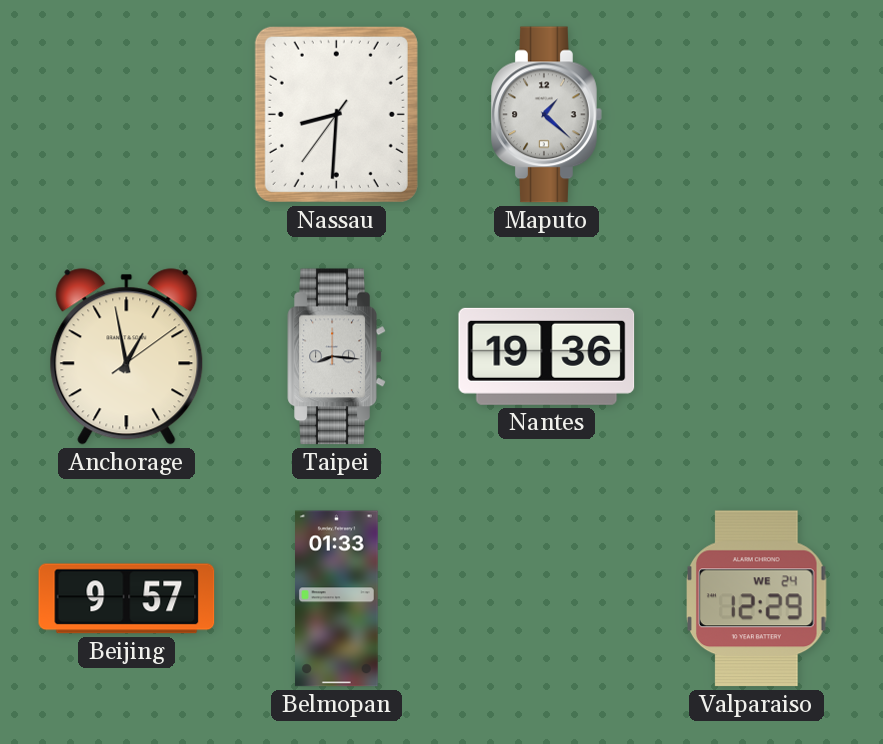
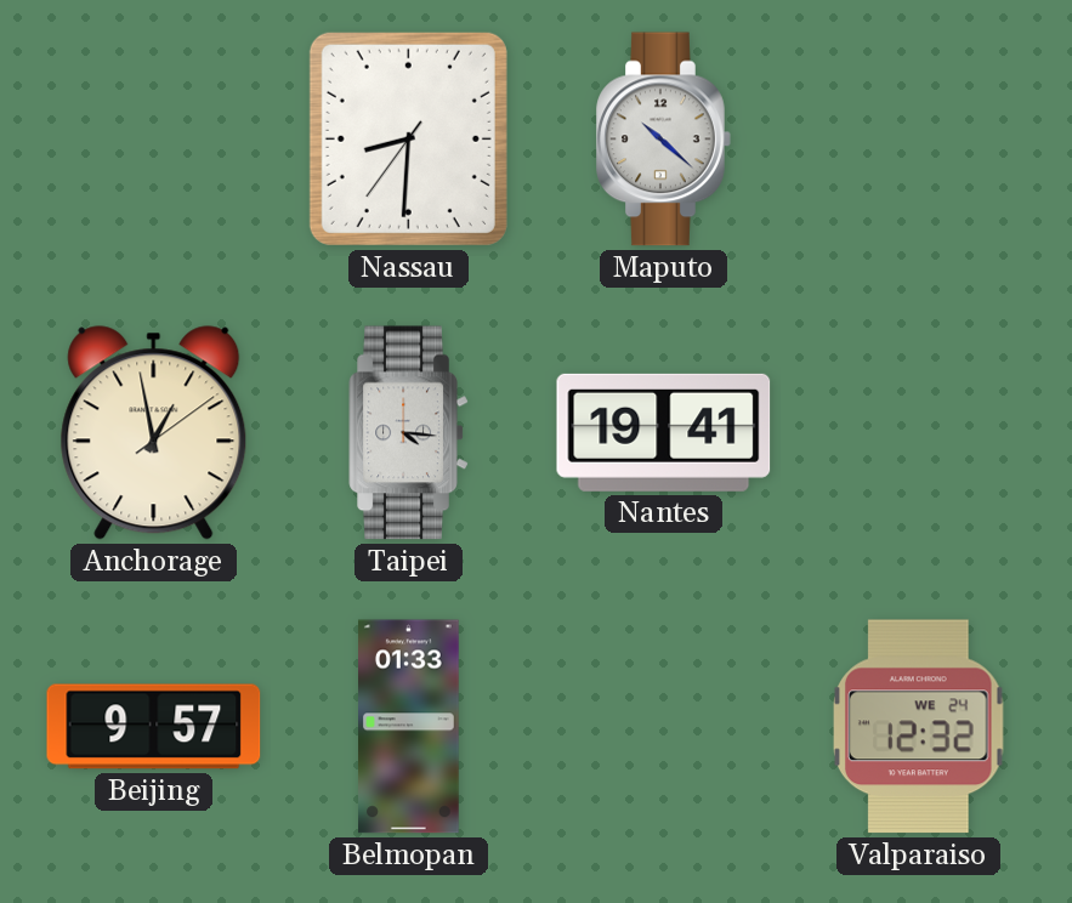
Maputo: 1:22 -> 10:22 (664, 140)
Taipei: 8:16 -> 4:16 (409, 433)
Nantes: 19:36 -> 19:41 (664, 432)
Valparaiso: 12:29 -> 12:32 (919, 727)
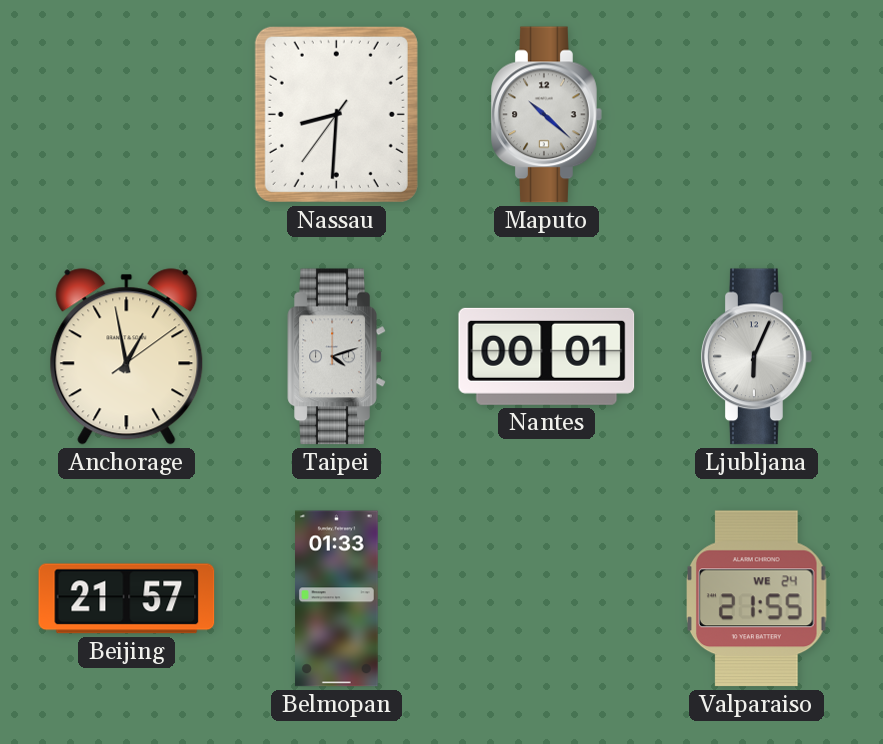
Taipei: 4:16 -> 4:12 (337, 357)
Nantes: 19:41 -> 00:01 (547, 356)
Ljubljana: none -> 6:04 (757, 357)
Beijing: 9:57 -> 21:57 (127, 599)
Valparaiso: 12:32 -> 21:55 (757, 599)
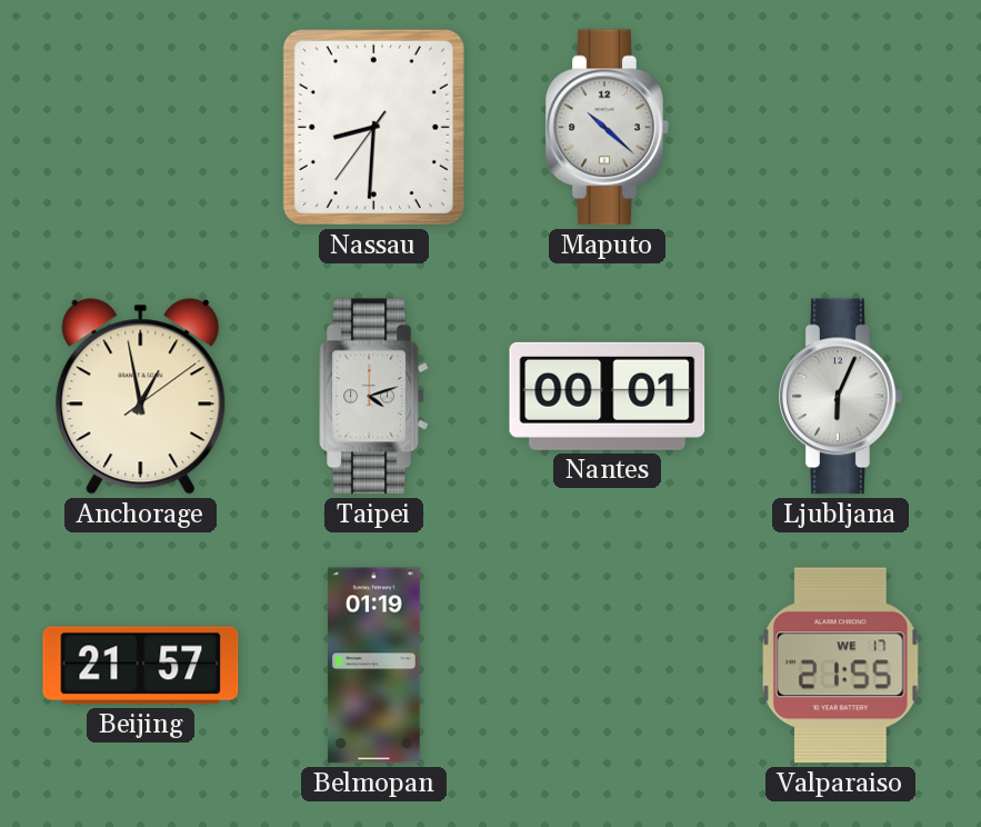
Belmopan: 01:33 -> 01:19 (374, 666)
Valparaiso date: WE 24 -> WE 17 (841, 666)
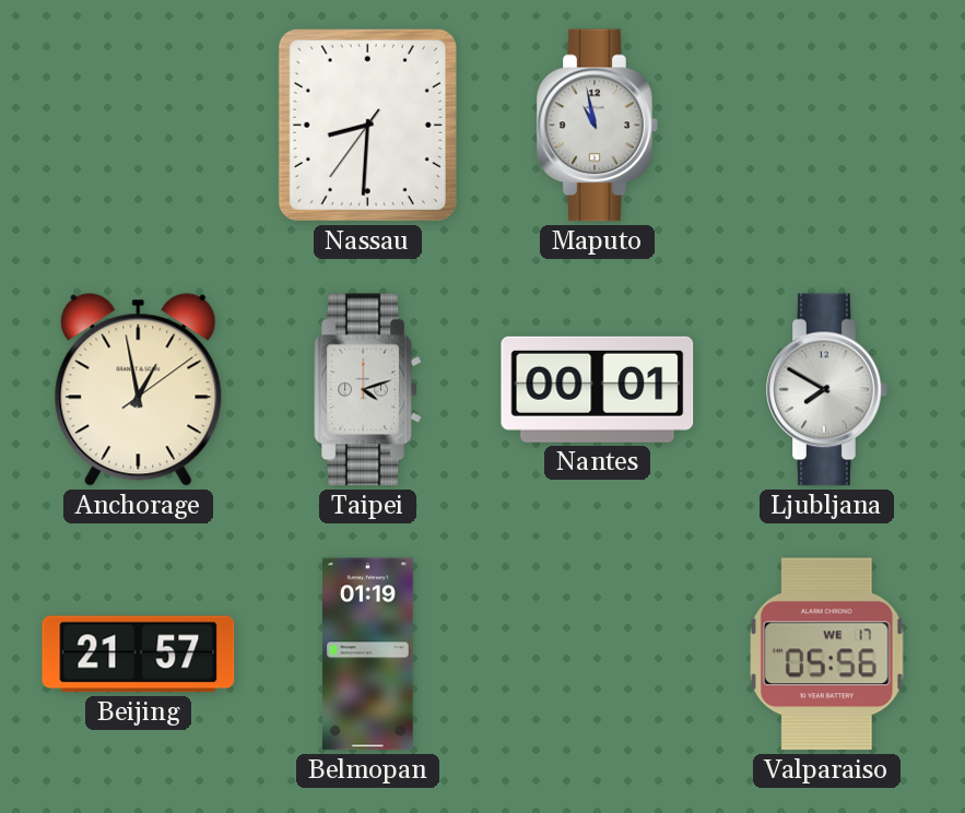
Maputo: 10:22 -> 10:58 (598, 126)
Ljubljana: 6:04 -> 7:50 (827, 390)
Valparaiso: 21:55 -> 05:56 (827, 655)
